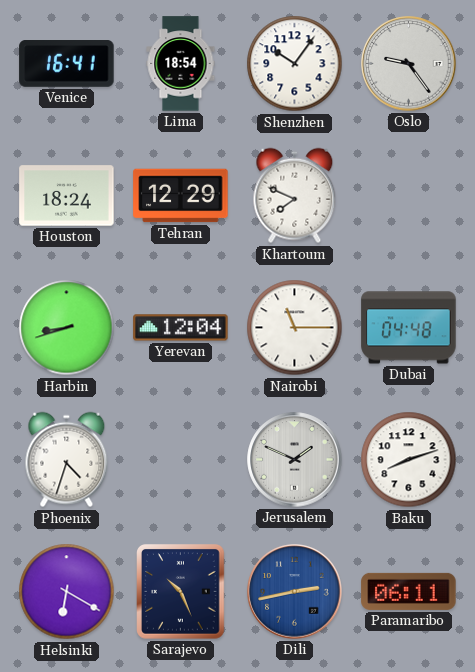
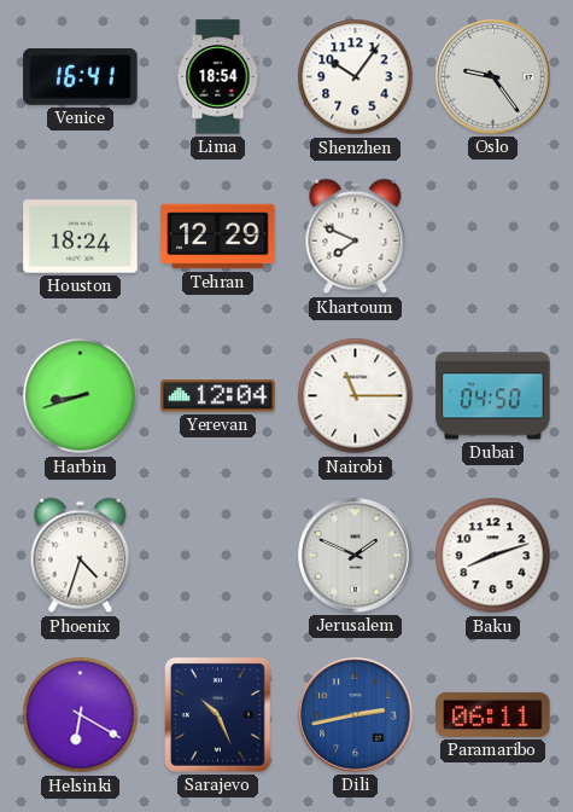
Dubai: 04:48 -> 04:50 (493, 396)
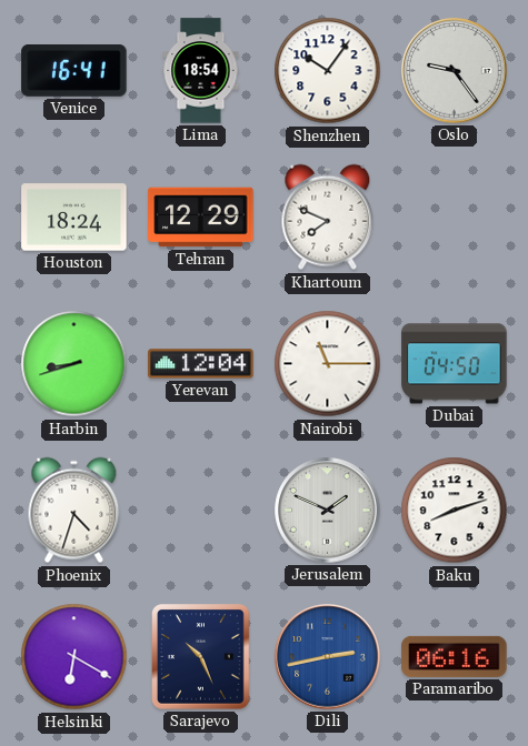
Paramaribo: 06:11 -> 06:16 (455, 656)
